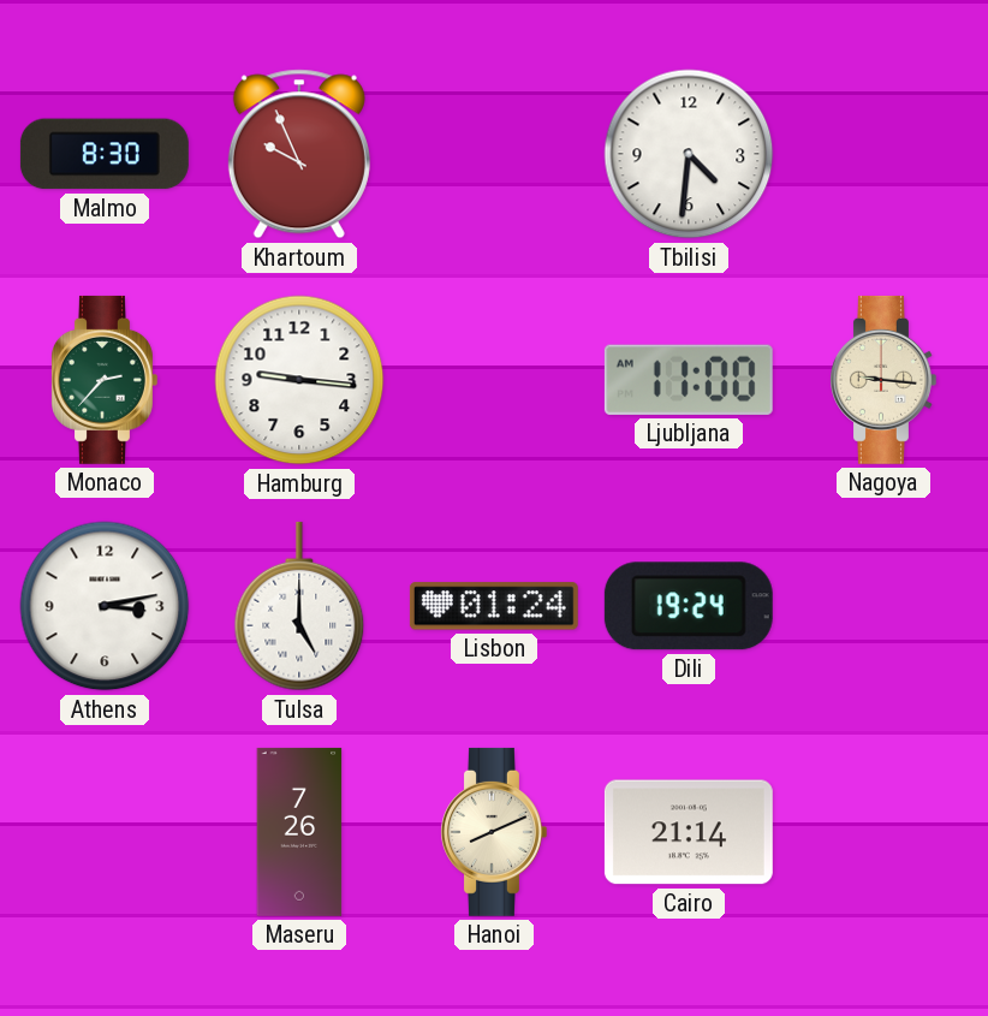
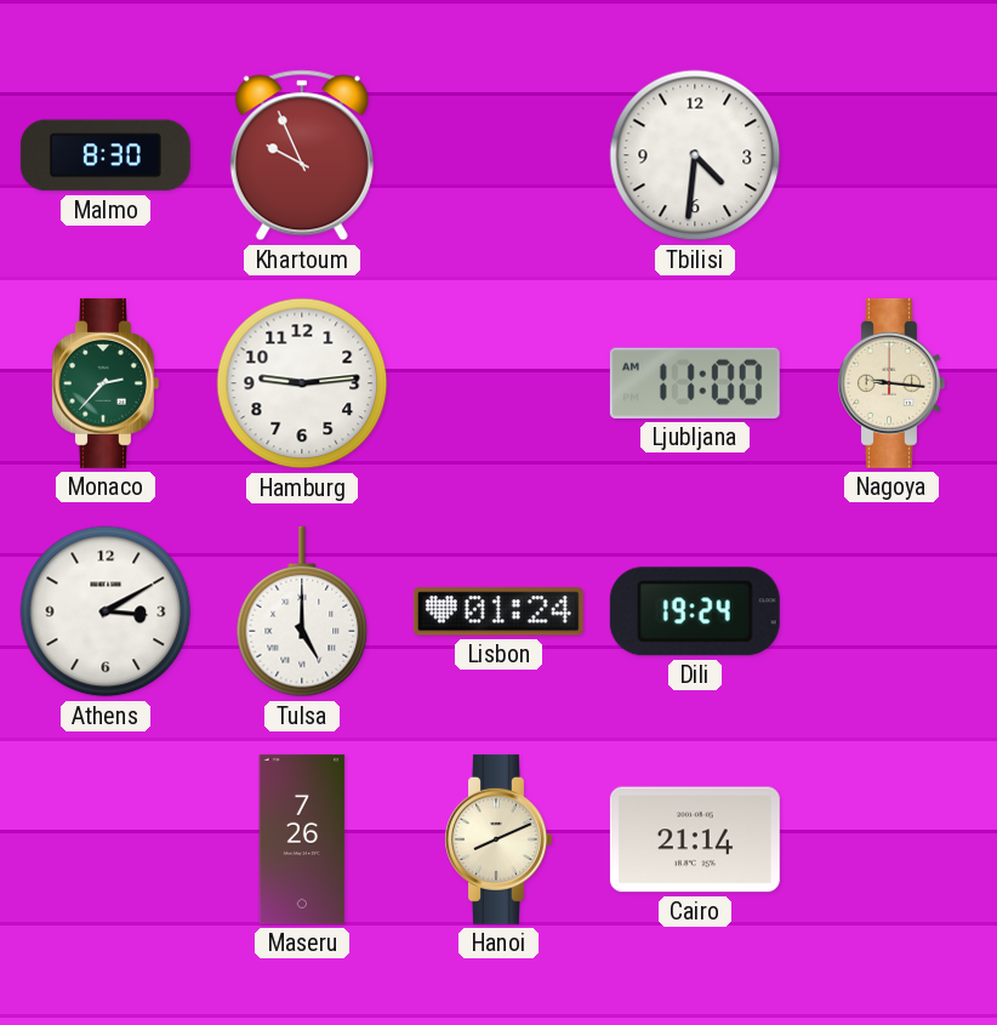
Hamburg: 9:16 -> 9:14 (302, 383)
Athens: 3:13 -> 3:10 (106, 611)
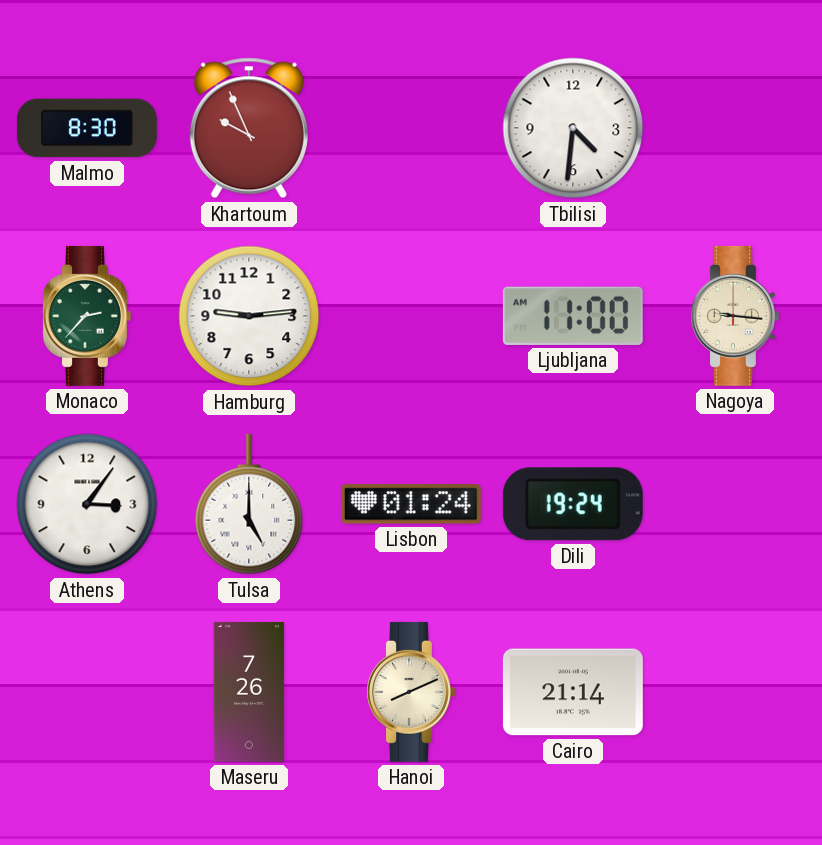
Athens: 3:10 -> 3:06 (87, 504)
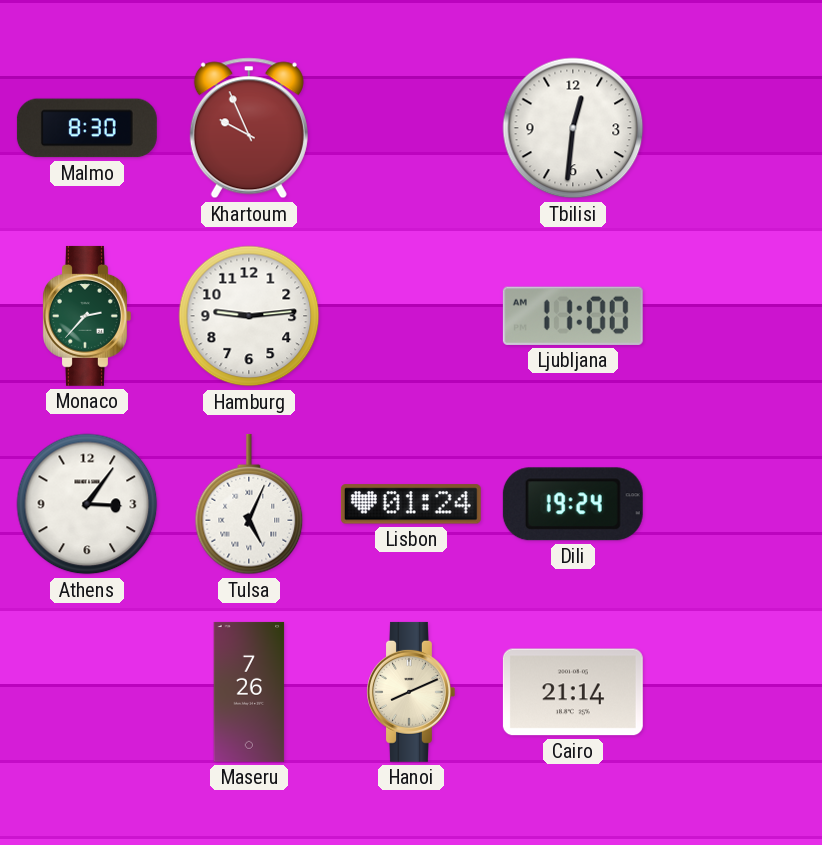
Tbilisi: 4:31 -> 12:31 (573, 128)
Nagoya: 9:16 -> none (735, 316)
Tulsa: 5:00 -> 5:04 (249, 504)
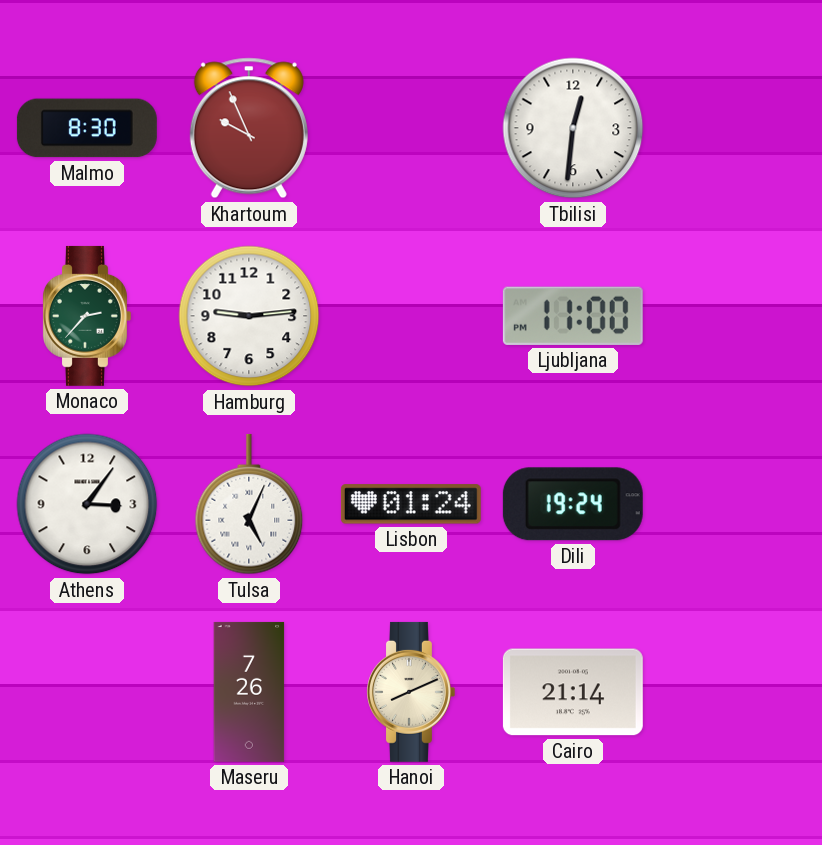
Ljubljana: 11:00 AM -> 11:00 PM (573, 316)
